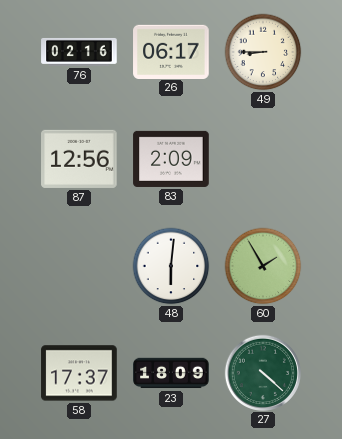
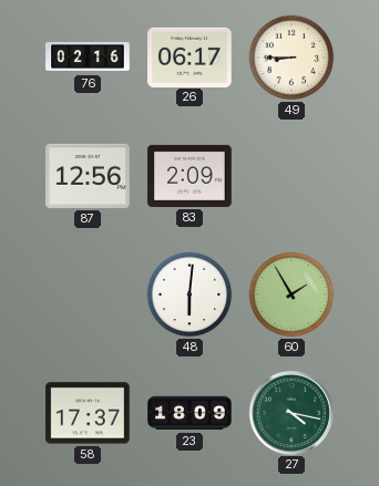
27: 4:22 -> 4:17 (290, 412)
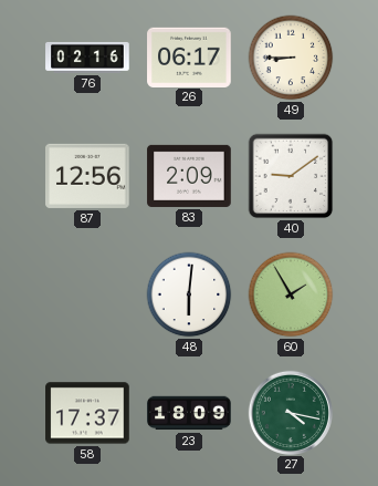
40: none -> 9:09 (291, 176)
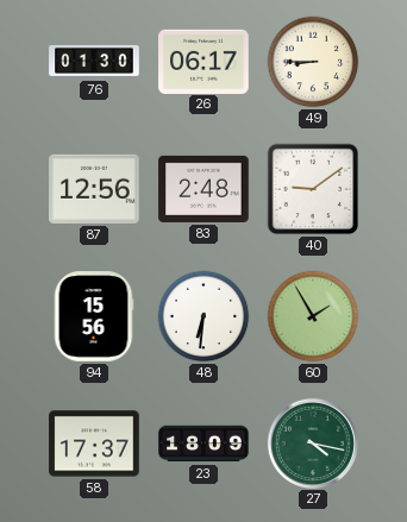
76: 02:16 -> 01:30 (94, 62)
83: 2:09 -> 2:48 (203, 189)
94: none -> 15:56 (94, 316)
48: 6:01 -> 6:31 (203, 316)
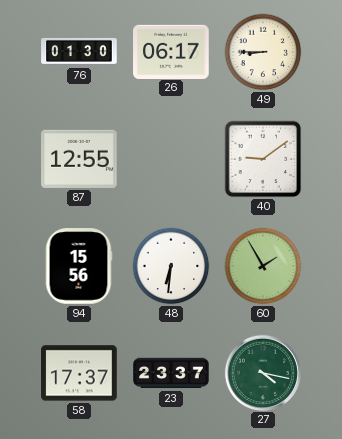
87: 12:56 -> 12:55 (79, 159)
83: 2:48 -> none (203, 189)
23: 18:09 -> 23:37 (171, 373)
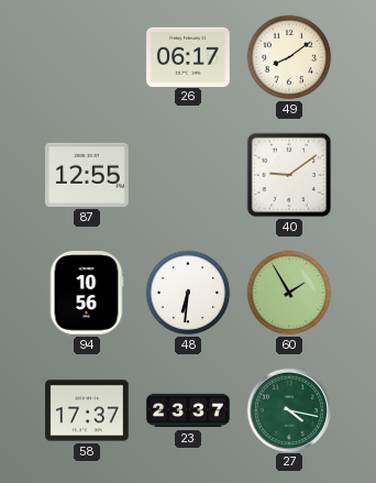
76: 01:30 -> none (79, 52)
49: 8:45 -> 8:09 (289, 57)
94: 15:56 -> 10:56 (87, 293)
